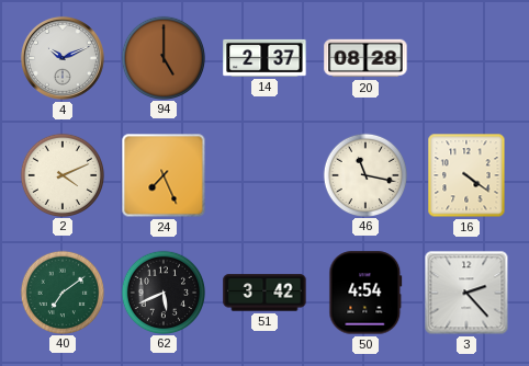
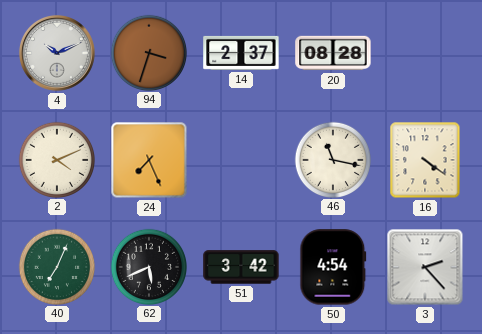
94: 5:00 -> 3:33 (148, 52)
40: 7:09 -> 7:04 (56, 266)
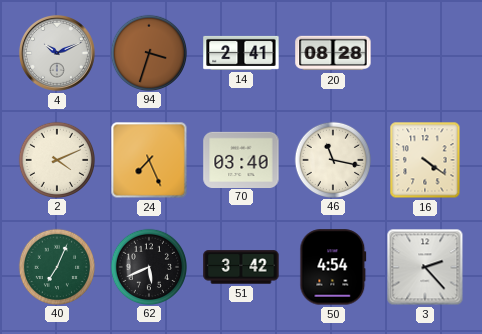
14: 2:37 -> 2:41 (241, 53)
70: none -> 03:40 (241, 159)
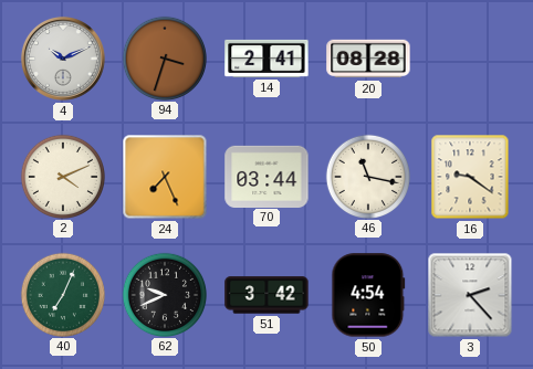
70: 03:40 -> 03:44 (266, 176)
16: 4:21 -> 9:21 (470, 177)
62: 5:41 -> 9:41 (164, 294)
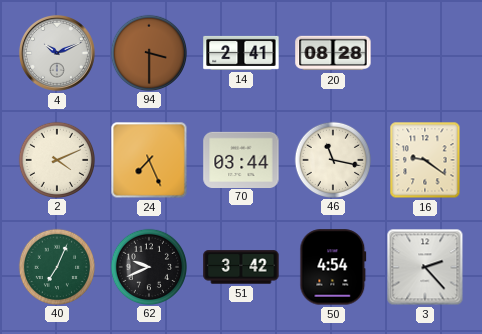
94: 3:33 -> 3:30 (148, 52)
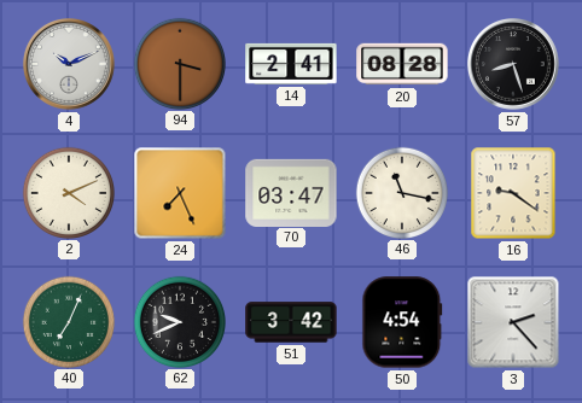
57: none -> 8:27 (513, 64)
70: 03:44 -> 03:47 (291, 192)
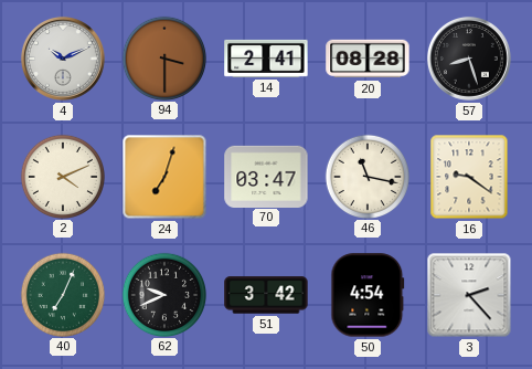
24: 7:26 -> 7:03 (164, 177)
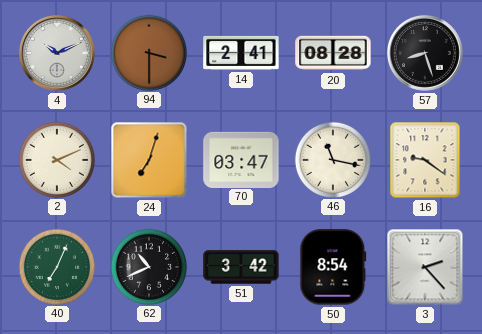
62: 9:41 -> 10:41 (148, 266)
50: 4:54 -> 8:54 (333, 267)
